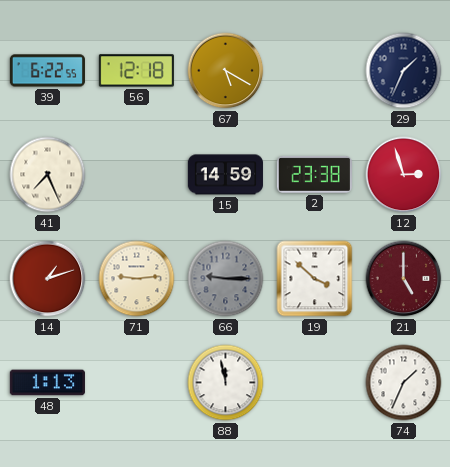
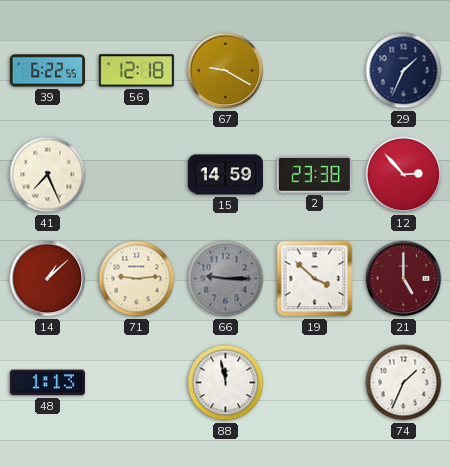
67: 5:20 -> 9:20 (226, 71)
12: 2:57 -> 2:53 (404, 175)
14: 1:12 -> 1:08 (48, 279)
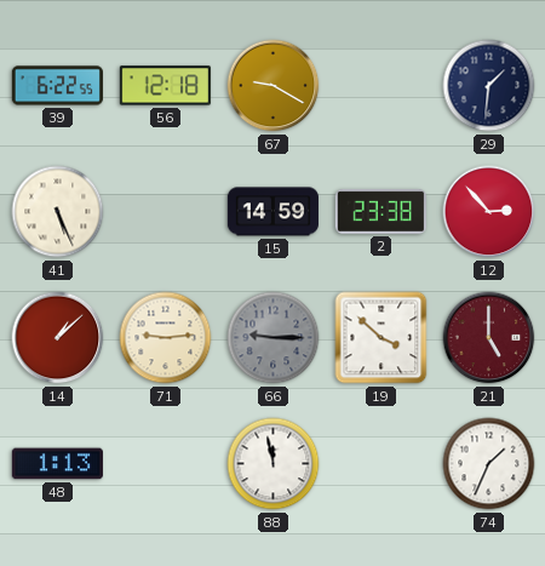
29: 1:34 -> 1:31 (489, 86)
41: 7:26 -> 5:26 (58, 212)
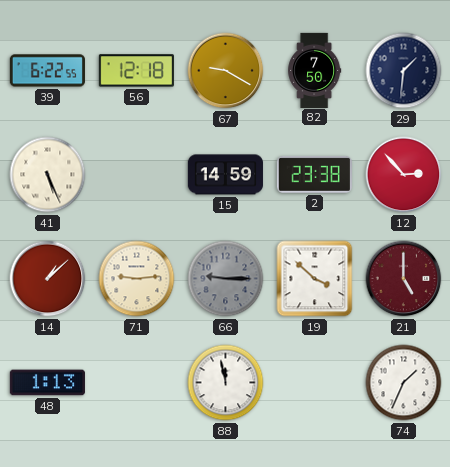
82: none -> 7:50 (315, 70)
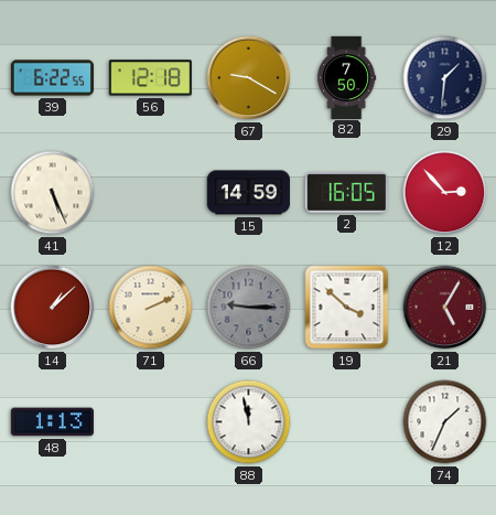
2: 23:38 -> 16:05 (346, 192)
71: 9:14 -> 2:11 (151, 308)
21: 5:00 -> 5:05 (445, 308)
